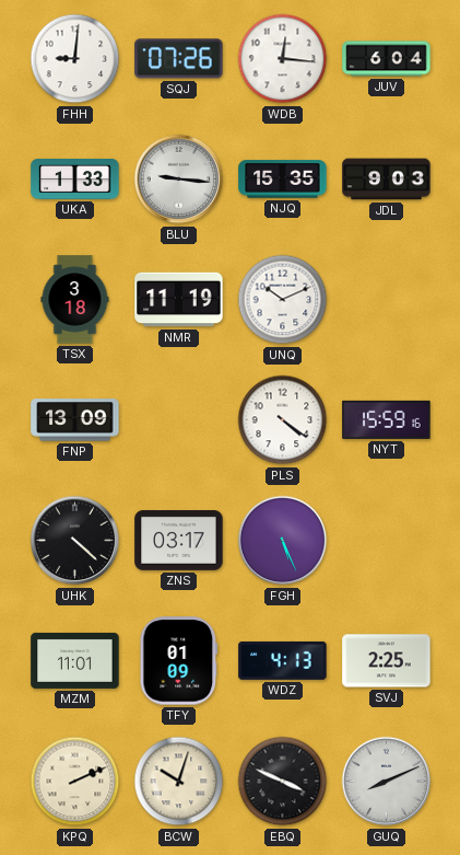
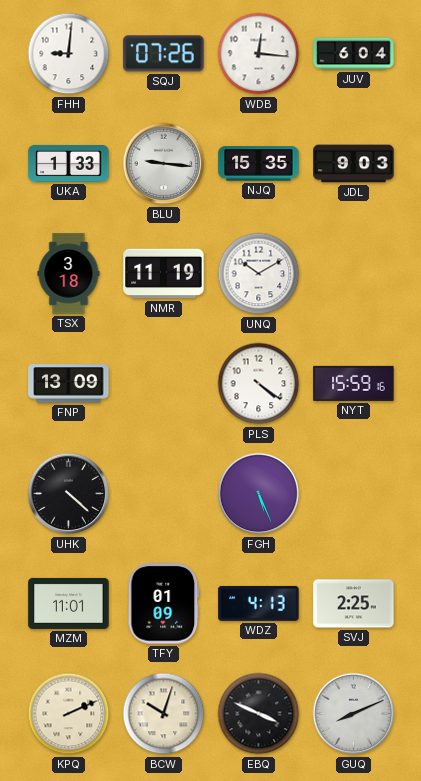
UNQ: 10:11 -> 10:10 (259, 274)
ZNS: 03:17 -> none (179, 541)
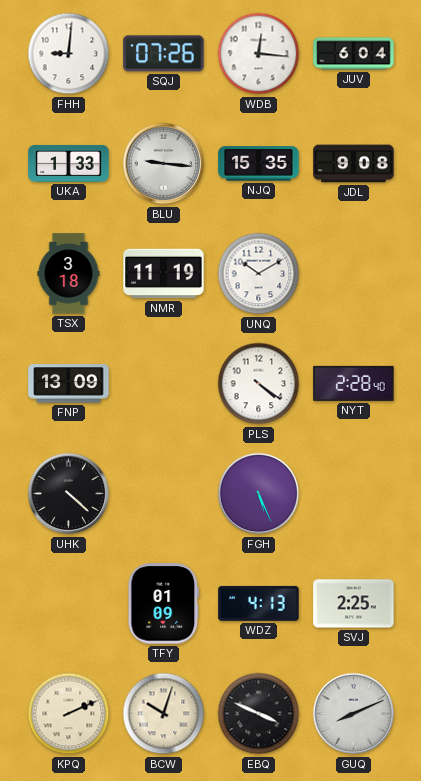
JDL: 9:03 -> 9:08 (354, 164)
NYT: 15:59 -> 2:28 (354, 383)
MZM: 11:01 -> none (69, 603)
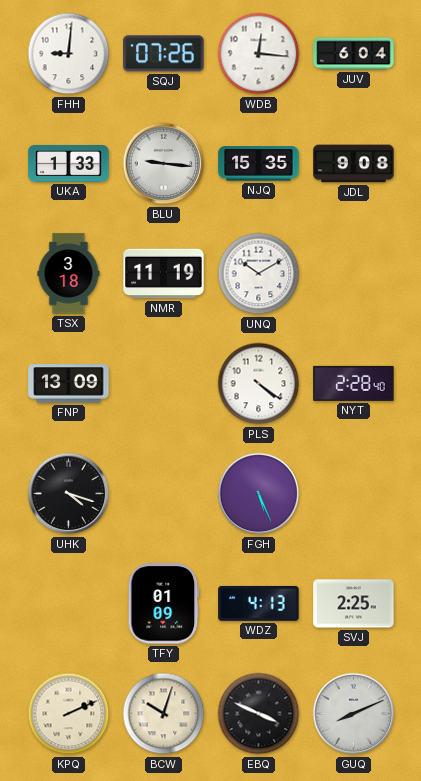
UHK: 4:22 -> 4:18 (69, 494)
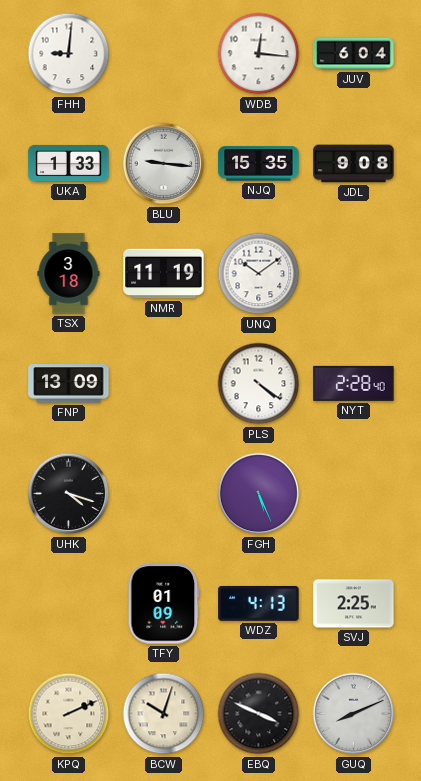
SQJ: 07:26 -> none (164, 54)
UNQ: 10:10 -> 10:09 (259, 274)
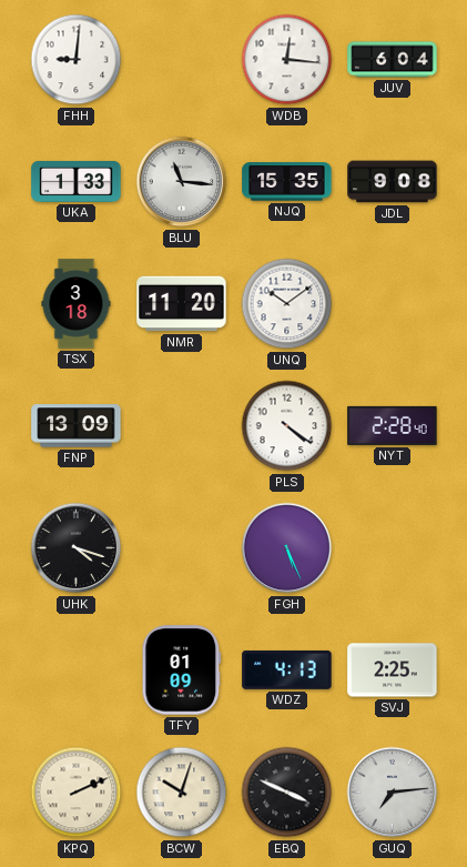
BLU: 9:16 -> 11:16 (182, 182)
NMR: 11:19 -> 11:20 (182, 304)
GUQ: 8:11 -> 7:14 (393, 793)
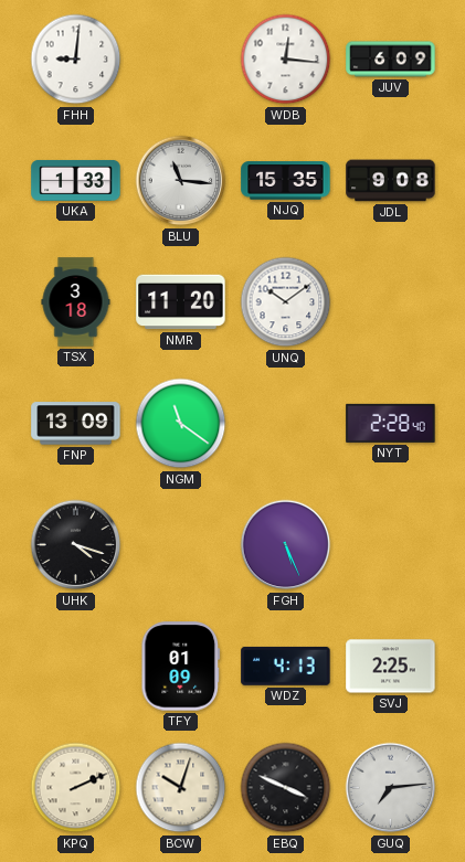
JUV: 6:04 -> 6:09 (391, 60)
NGM: none -> 11:21 (181, 424)
PLS: 4:21 -> none (287, 426)
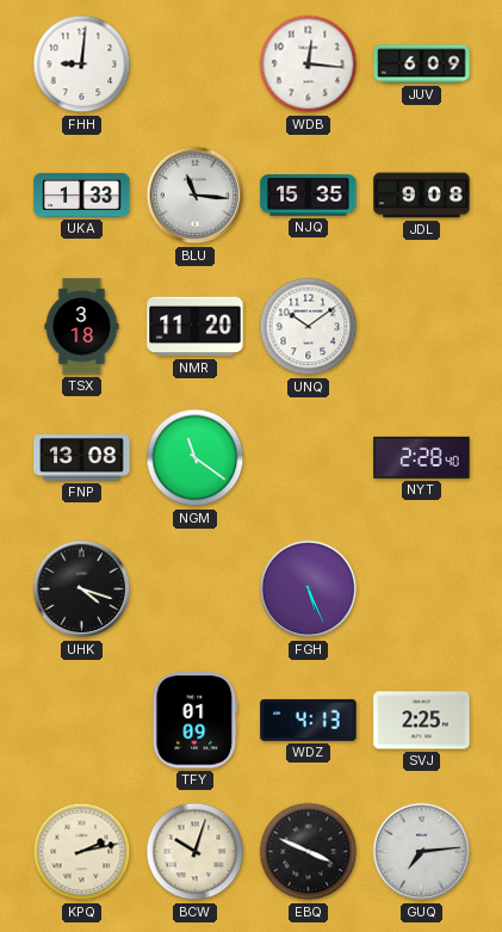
FNP: 13:09 -> 13:08 (82, 458)
KPQ: 2:11 -> 2:13 (82, 852)
